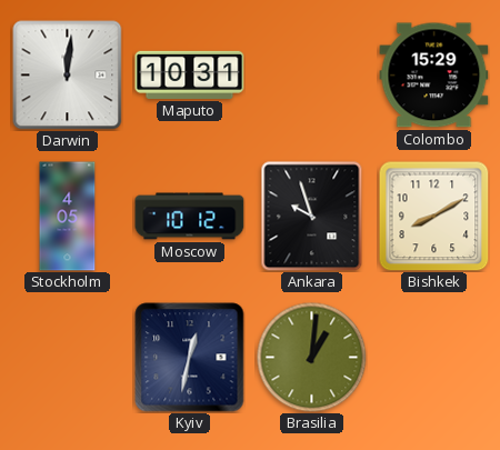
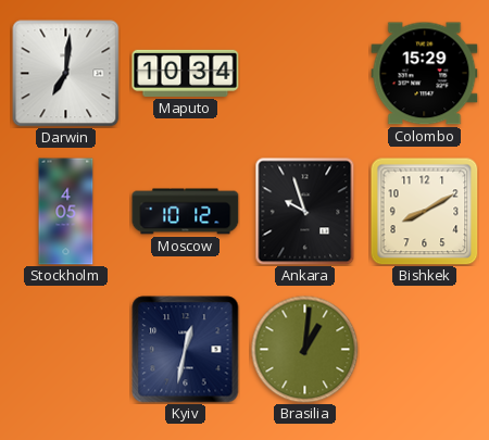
Darwin: 12:01 -> 7:01 (66, 74)
Maputo: 10:31 -> 10:34 (186, 73)
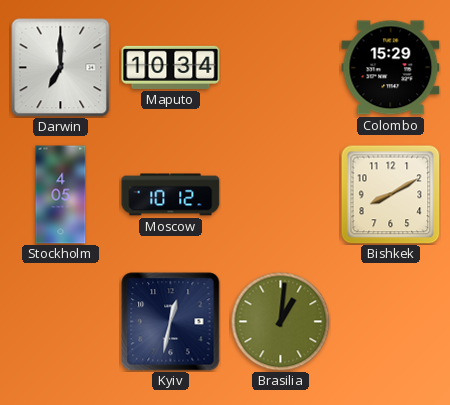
Darwin: 7:01 -> 7:00 (61, 68)
Ankara: 9:57 -> none (305, 212)
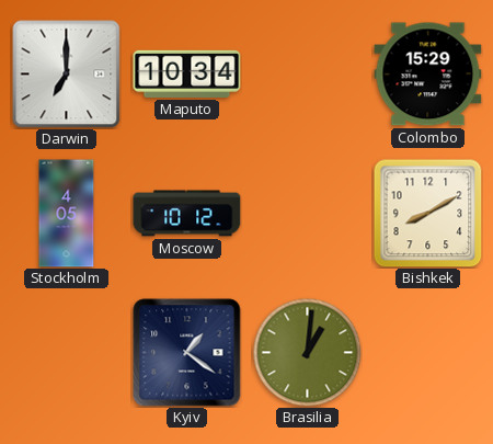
Kyiv: 12:32 -> 1:21 (187, 353)
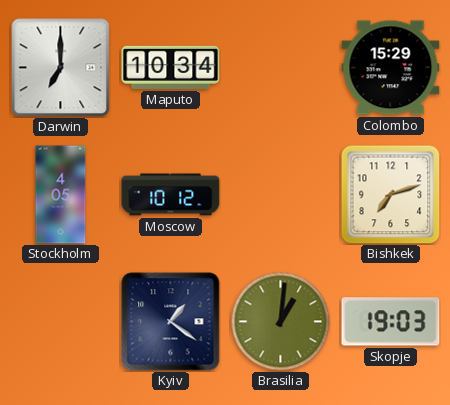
Bishkek: 8:10 -> 7:12 (390, 194)
Skopje: none -> 19:03 (391, 322)
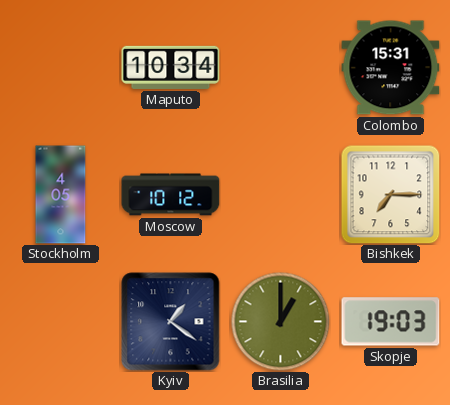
Darwin: 7:00 -> none (61, 68)
Colombo: 15:29 -> 15:31 (391, 68)
Bishkek: 7:12 -> 7:15 (390, 194)
Brasilia: 1:01 -> 1:00 (281, 322)
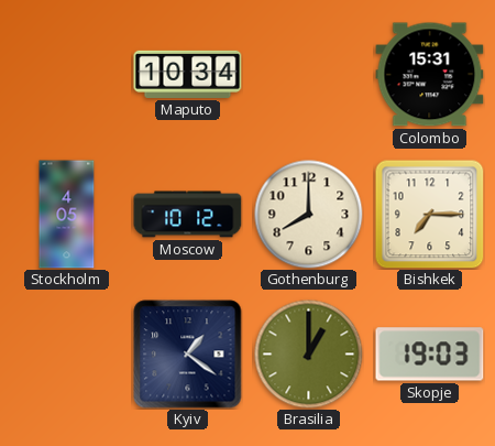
Gothenburg: none -> 8:00 (309, 215)
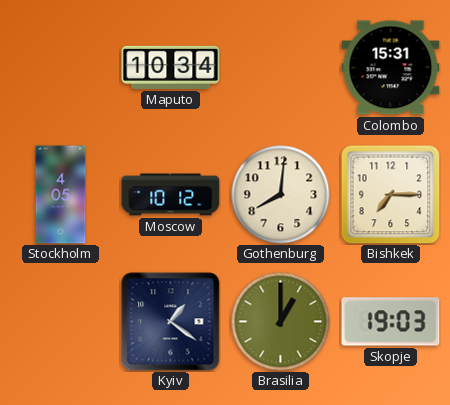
Gothenburg: 8:00 -> 8:01 (281, 195)
